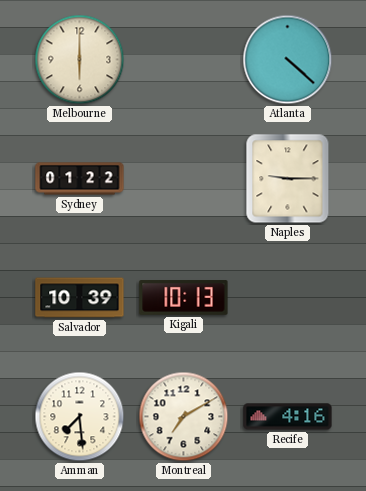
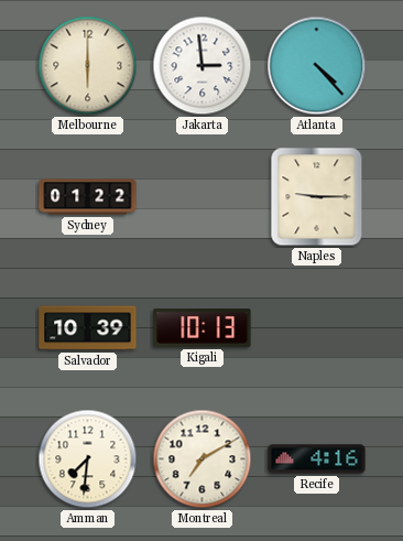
Jakarta: none -> 2:59 (203, 66)
Atlanta: 4:22 -> 4:23 (317, 66)
Amman: 7:29 -> 7:31 (88, 459)
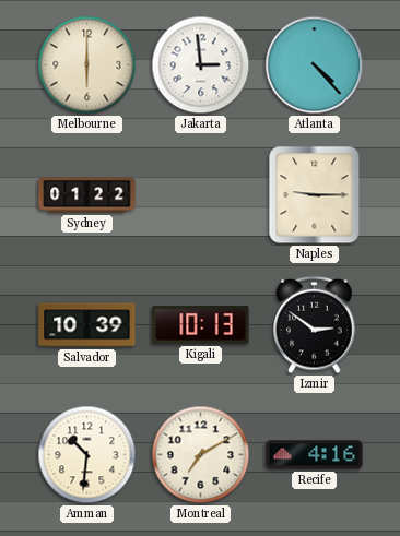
Izmir: none -> 2:51 (315, 325)
Amman: 7:31 -> 10:31 (87, 455)
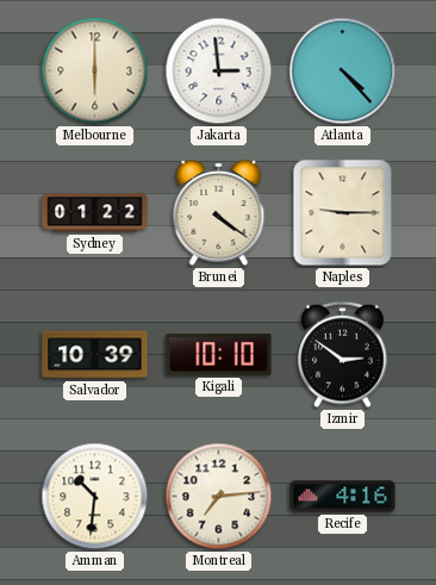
Brunei: none -> 4:21 (219, 213)
Kigali: 10:13 -> 10:10 (219, 355)
Montreal: 7:10 -> 7:14 (219, 497)
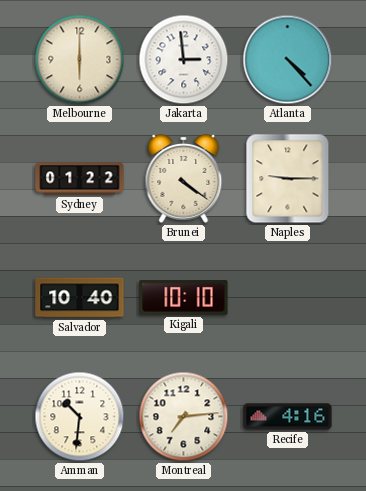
Salvador: 10:39 -> 10:40 (80, 298)
Izmir: 2:51 -> none (343, 355)
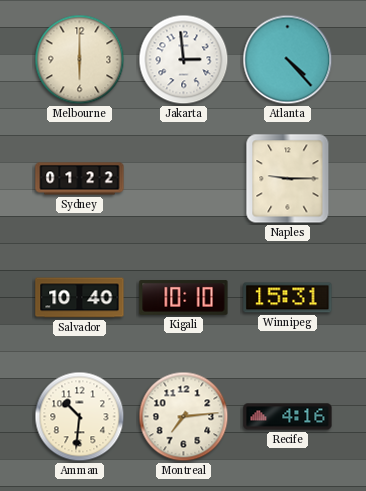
Brunei: 4:21 -> none (184, 179)
Winnipeg: none -> 15:31 (288, 298)
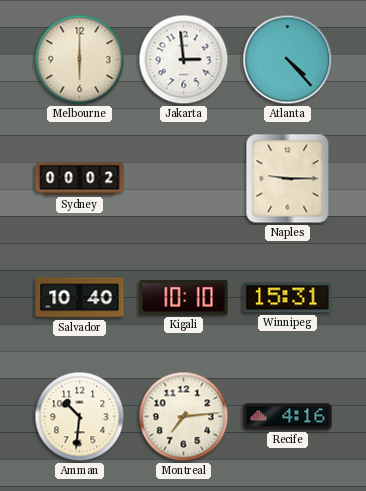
Sydney: 01:22 -> 00:02 (80, 179)
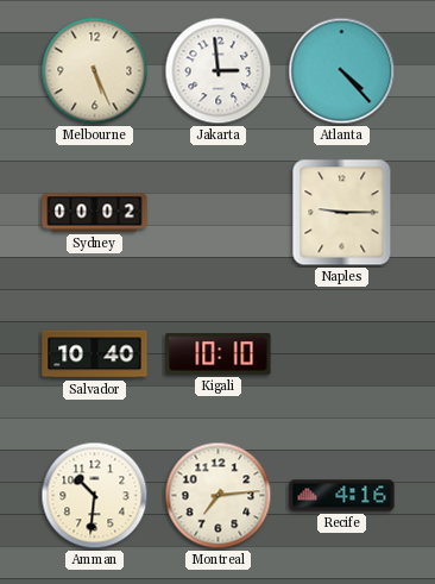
Melbourne: 6:00 -> 5:26 (95, 71)
Winnipeg: 15:31 -> none (288, 298)
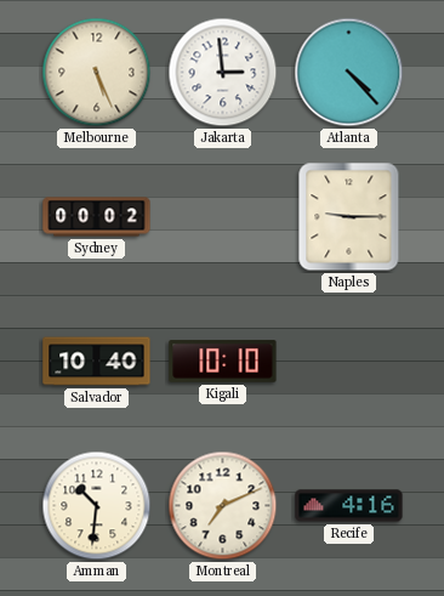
Montreal: 7:14 -> 7:11 (223, 506)
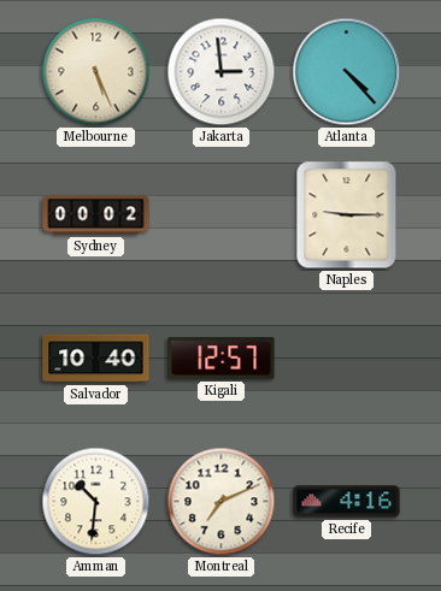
Kigali: 10:10 -> 12:57 (222, 359)
